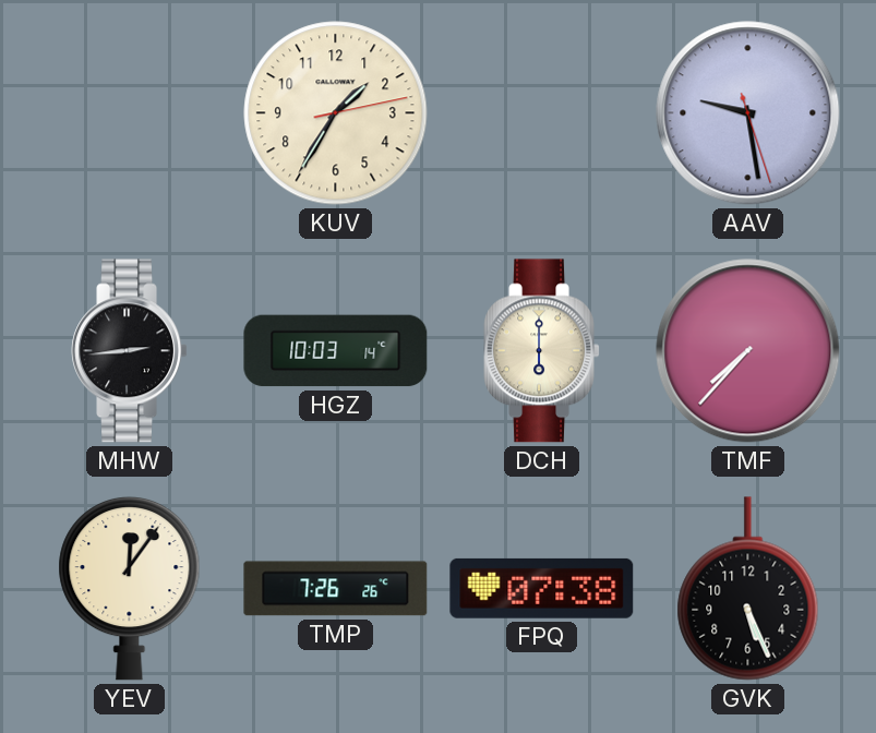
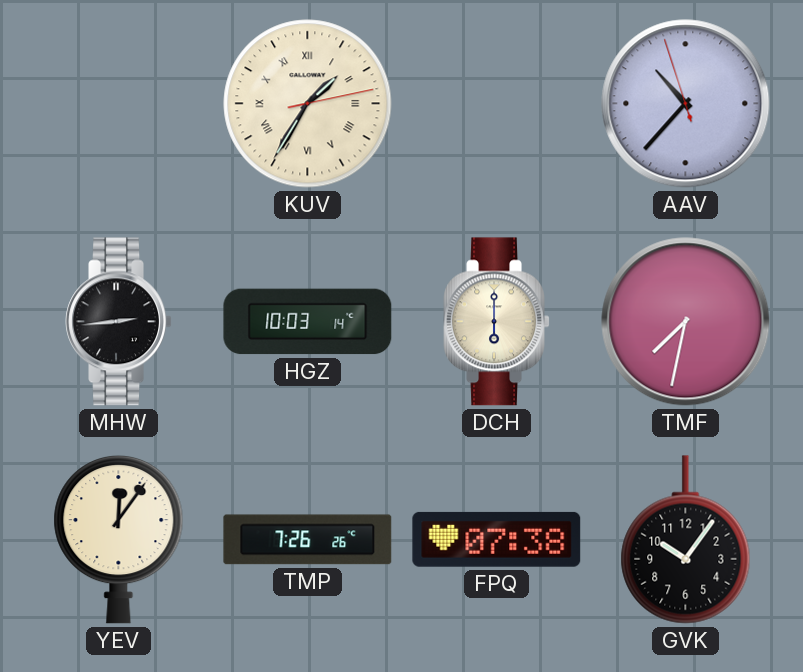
KUV numerals: Arabic -> Roman (308, 104)
AAV: 9:28 -> 10:36 (686, 104)
TMF: 7:37 -> 7:32 (686, 322)
GVK: 5:26 -> 10:06 (686, 540)
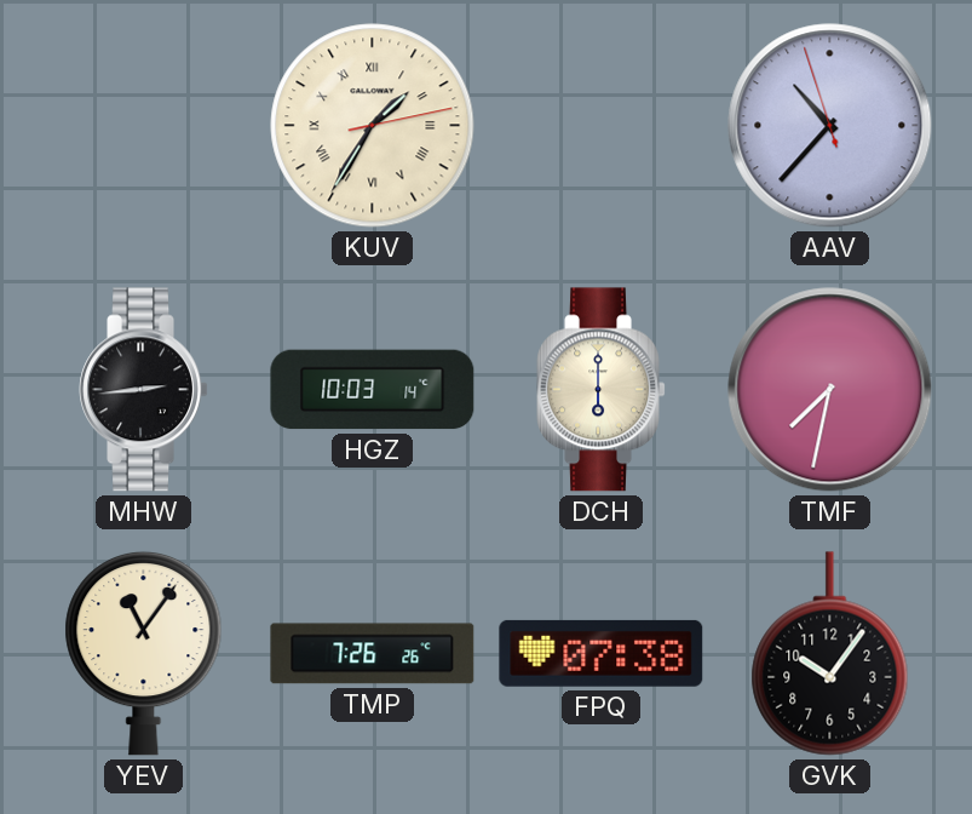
YEV: 12:06 -> 11:06 (144, 653)
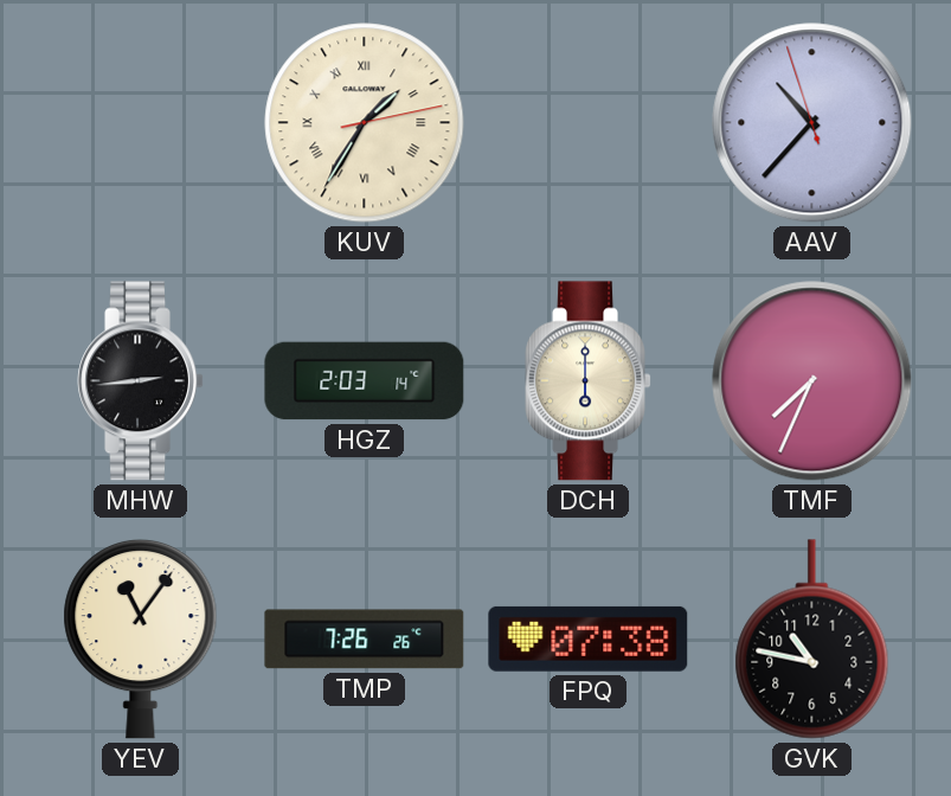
HGZ: 10:03 -> 2:03 (365, 381)
TMF: 7:32 -> 7:34 (812, 381)
GVK: 10:06 -> 10:47 (812, 640)
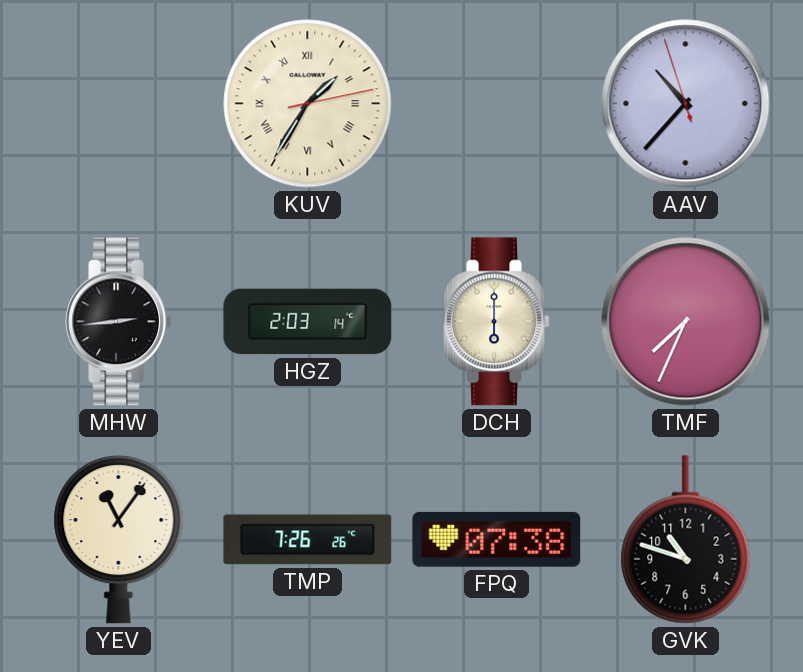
GVK: 10:47 -> 10:48 (686, 540)
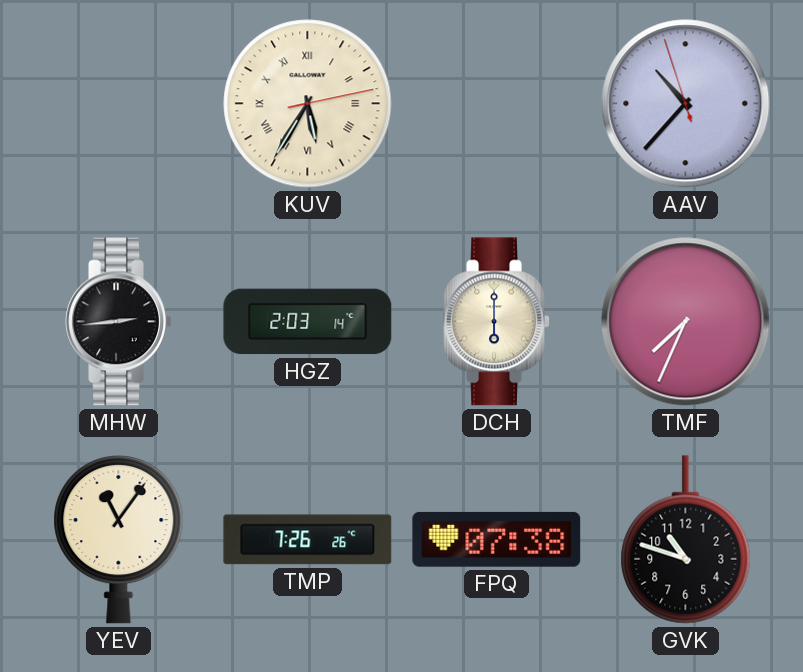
KUV: 1:35 -> 5:35 (308, 104)
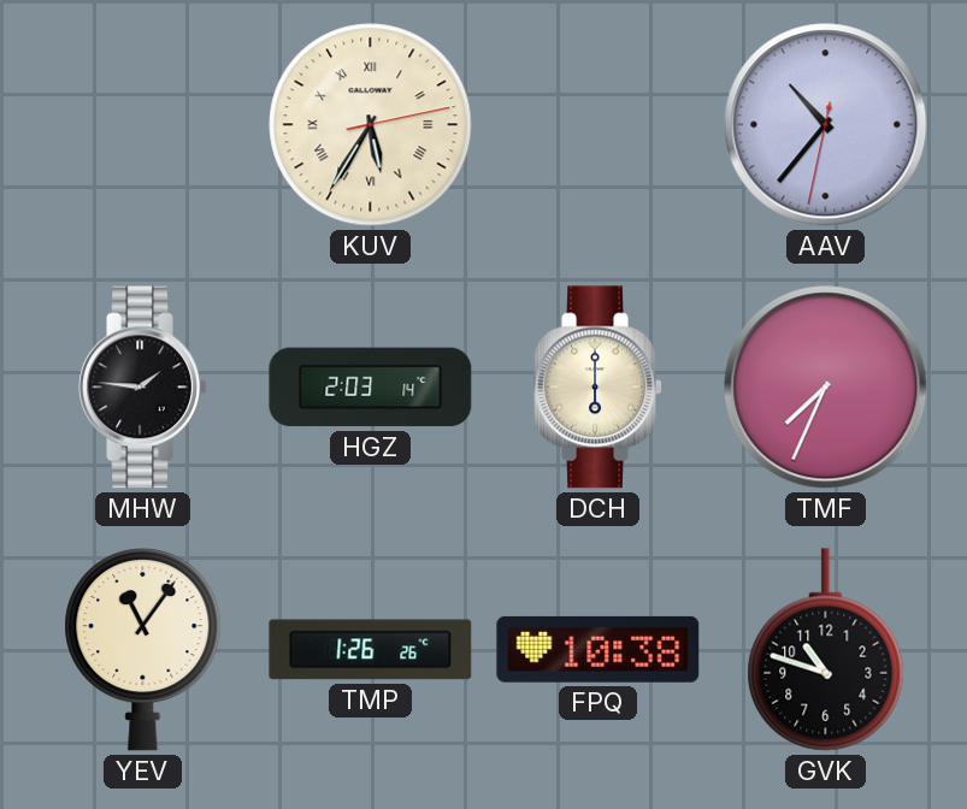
AAV: 10:36:57 -> 10:36:32 (826, 125)
MHW: 2:44 -> 1:46 (142, 388)
TMP: 7:26 -> 1:26 (371, 650)
FPQ: 07:38 -> 10:38 (599, 649)
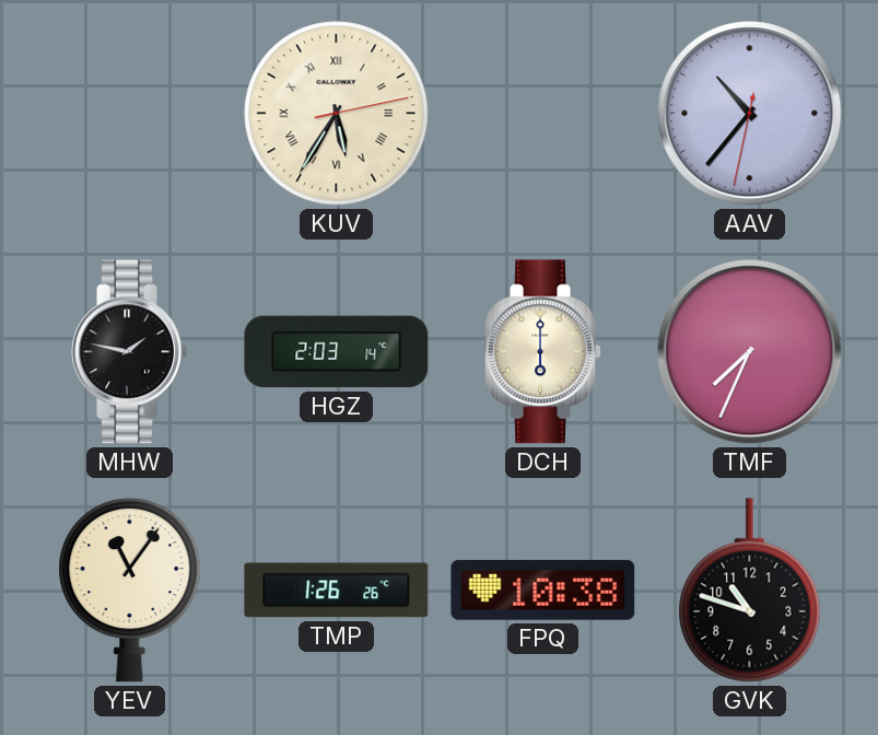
MHW: 1:46 -> 1:47 (129, 352)
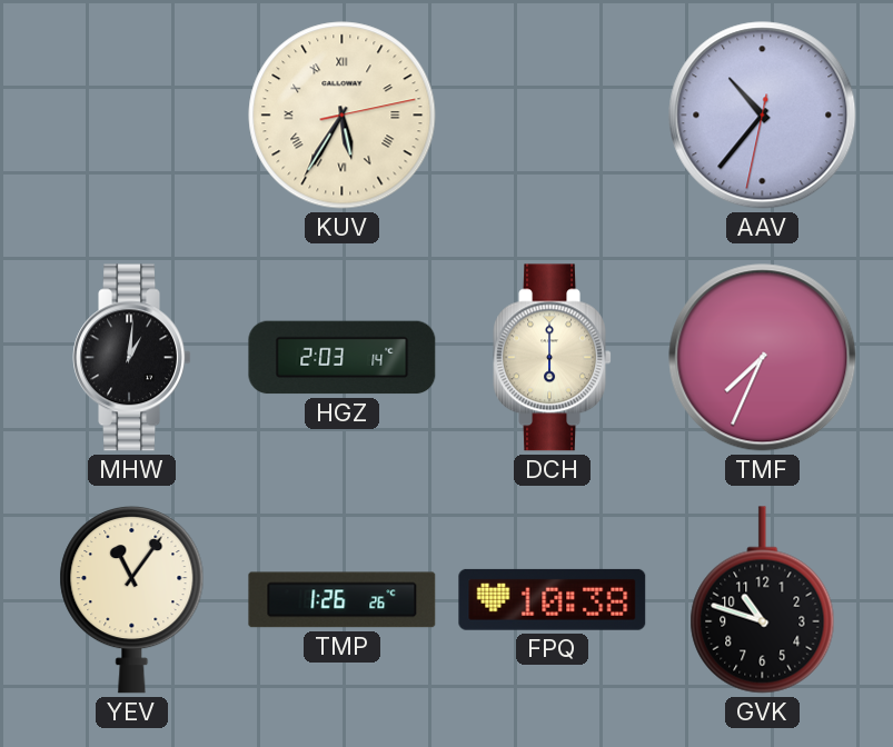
MHW: 1:47 -> 1:01 (131, 358)
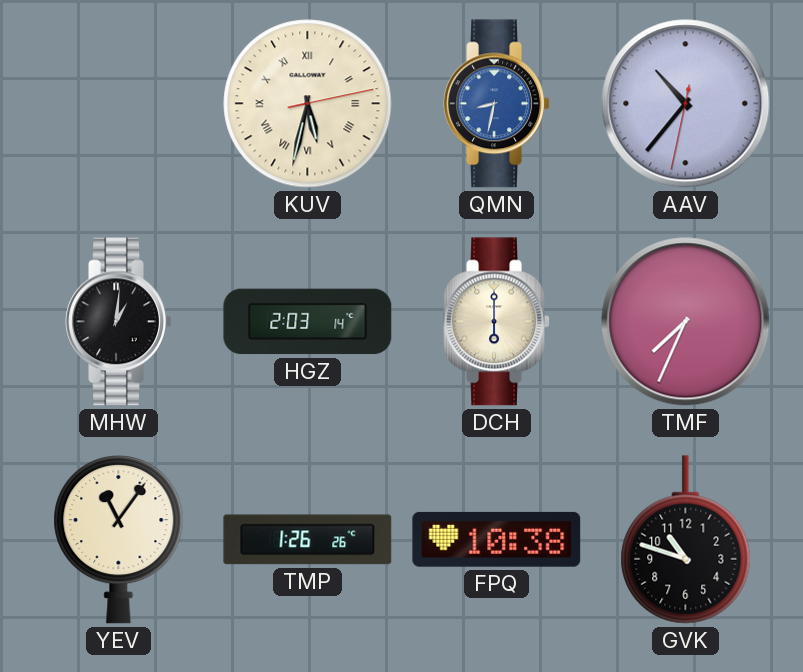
KUV: 5:35 -> 5:32 (308, 104)
QMN: none -> 8:32 (496, 104)
